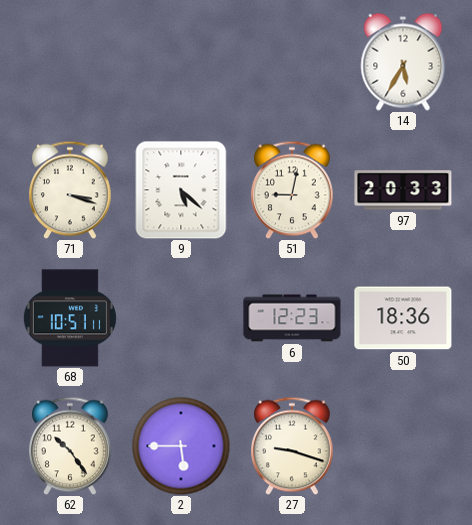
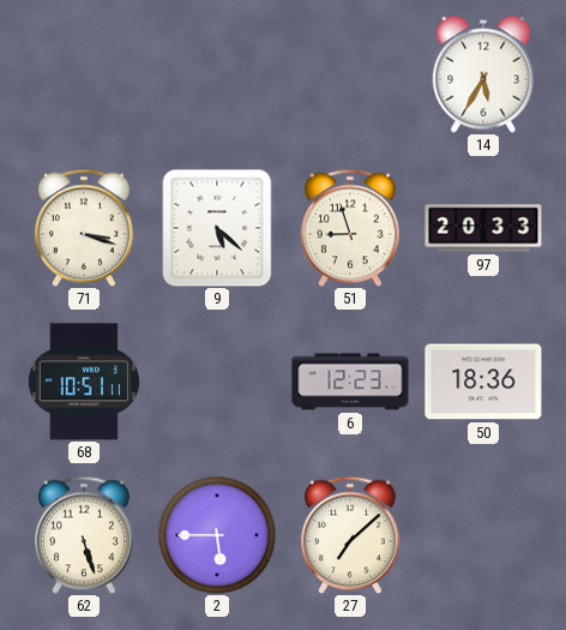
51: 9:02 -> 8:57 (351, 228)
62: 10:24 -> 5:27 (85, 535)
27: 9:18 -> 7:08 (351, 535)
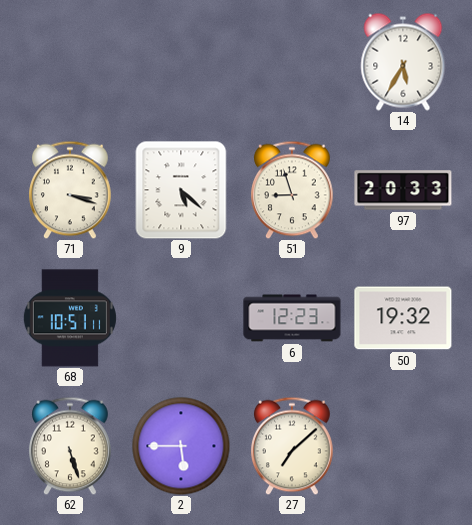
50: 18:36 -> 19:32 (403, 318)
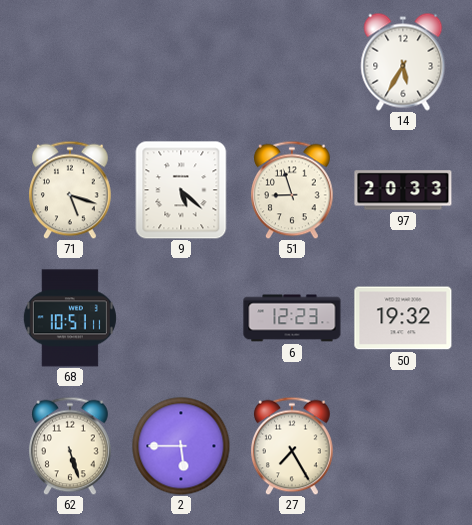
71: 3:18 -> 5:18 (71, 190)
27: 7:08 -> 7:25 (293, 446)
